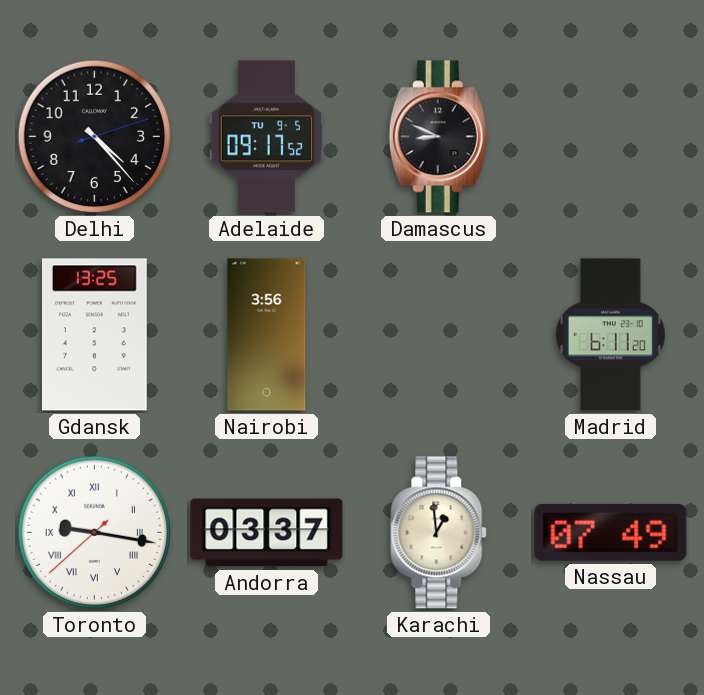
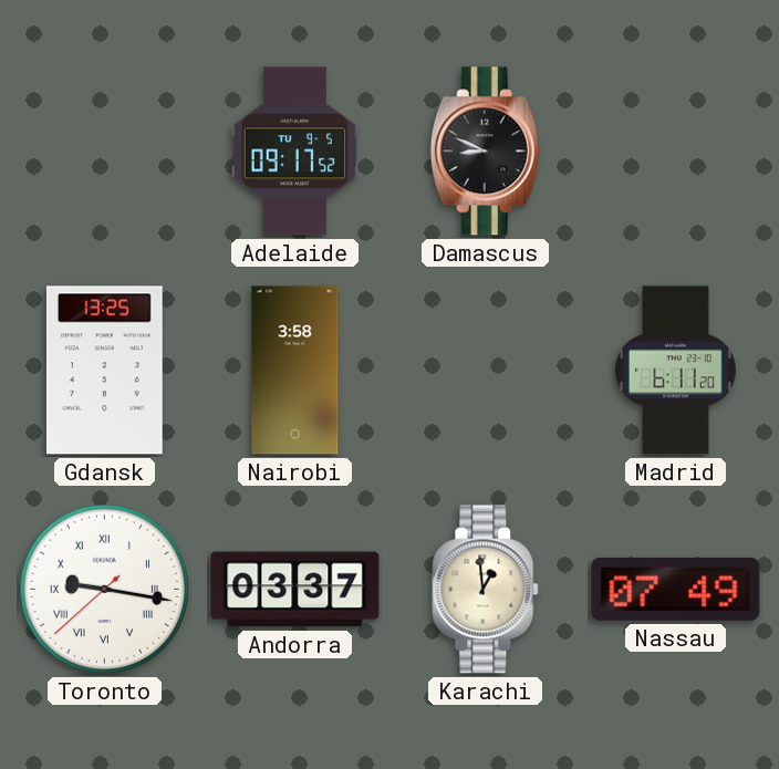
Delhi: 4:23 -> none (95, 137)
Nairobi: 3:56 -> 3:58 (295, 371)
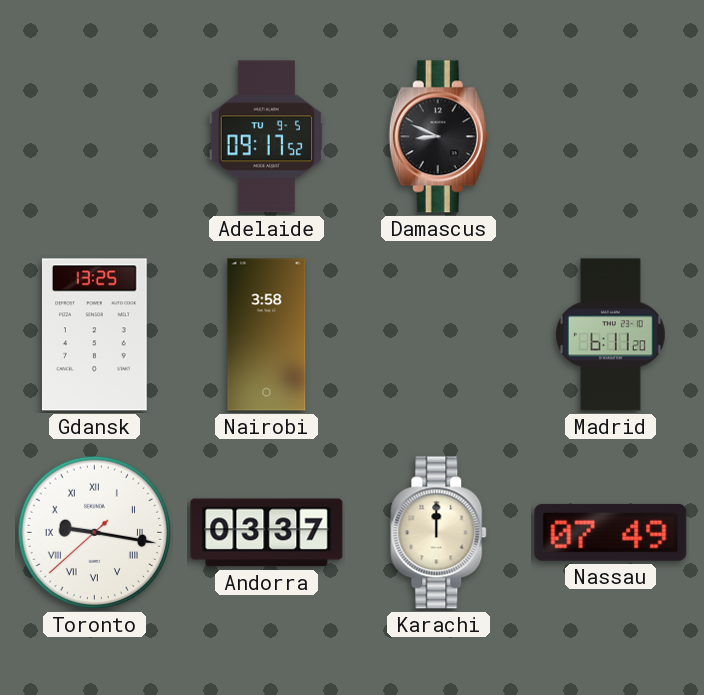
Karachi: 12:59 -> 12:00 (439, 533)
